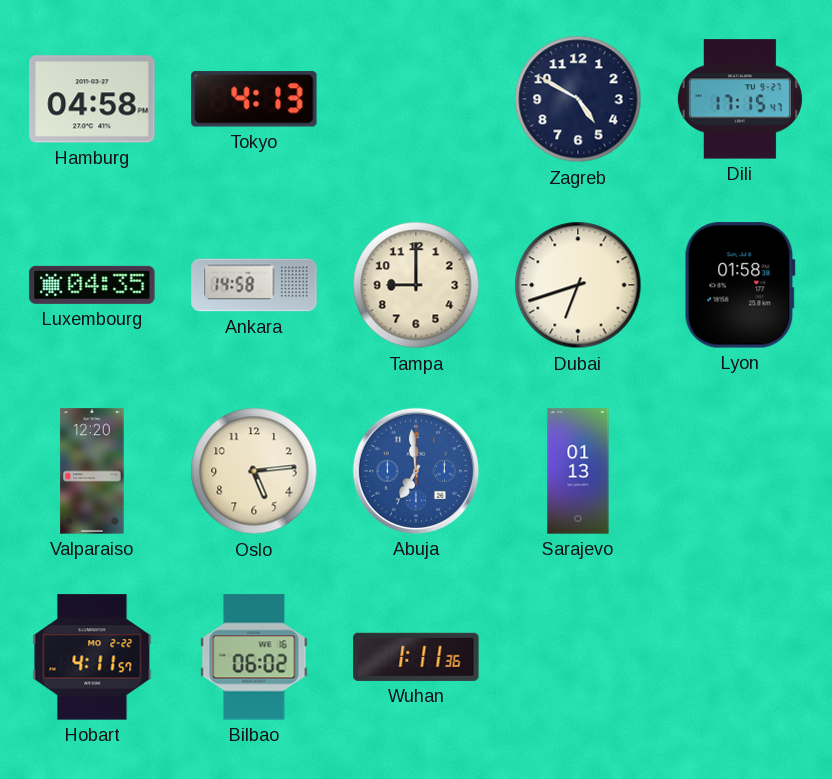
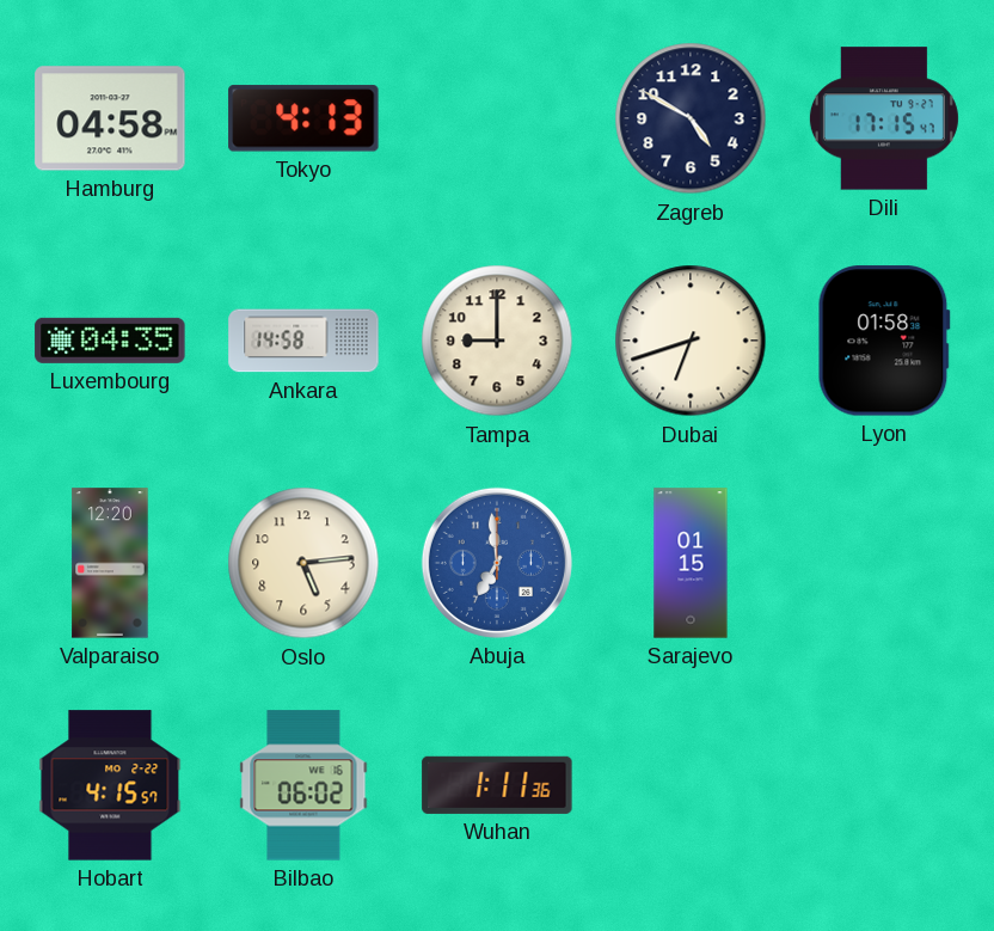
Sarajevo: 01:13 -> 01:15 (691, 563)
Hobart: 4:11 -> 4:15 (110, 785)
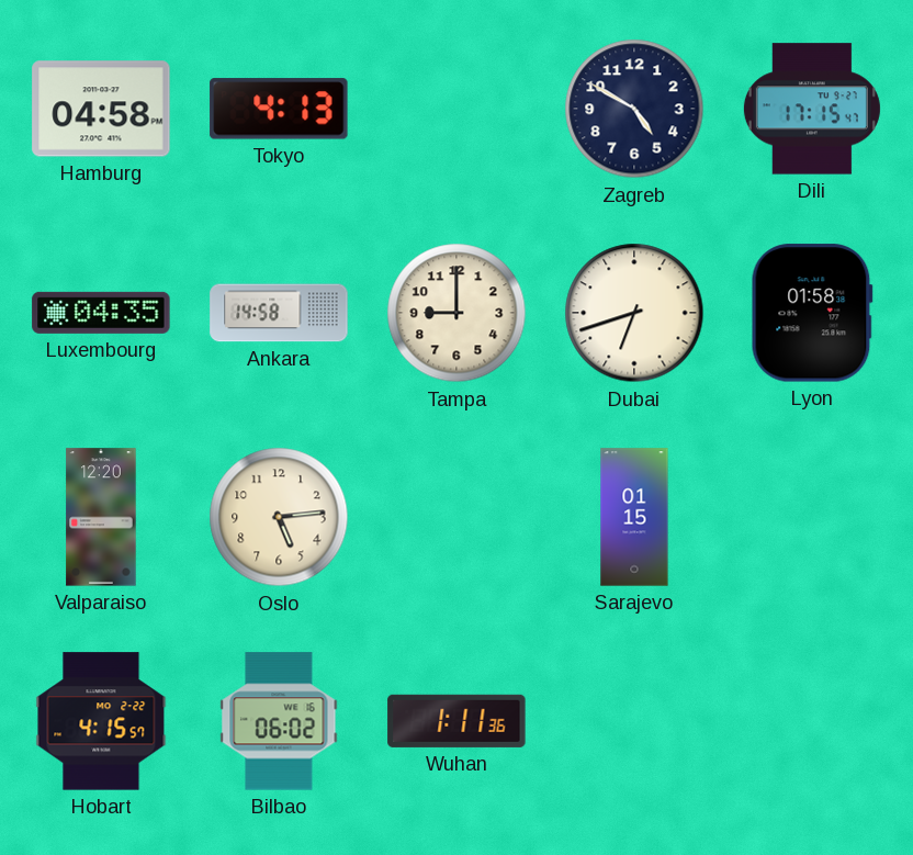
Abuja: 6:59 -> none (497, 563)
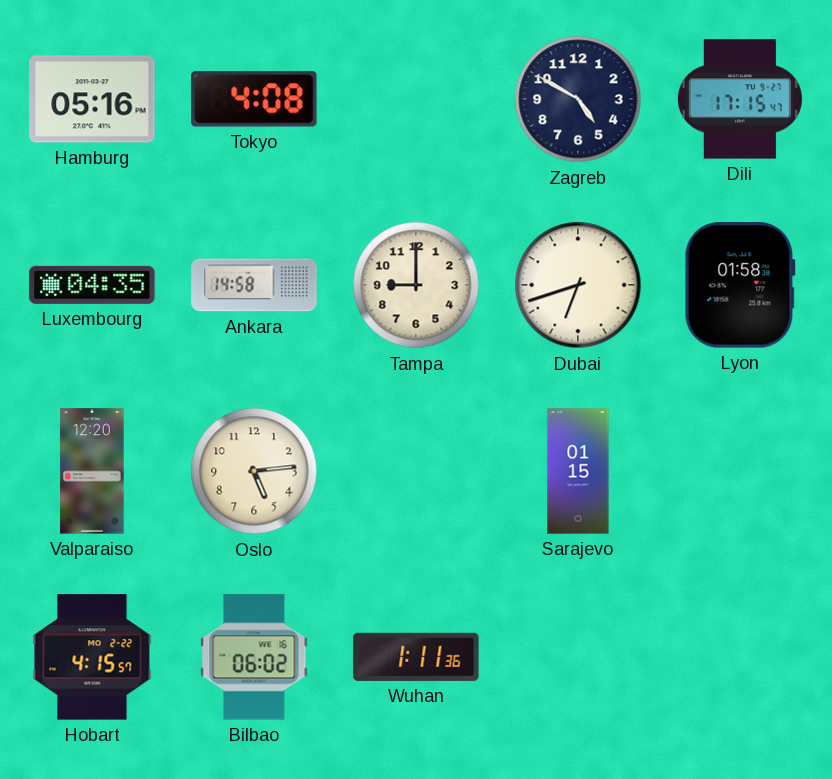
Hamburg: 04:58 -> 05:16 (92, 99)
Tokyo: 4:13 -> 4:08 (254, 99)
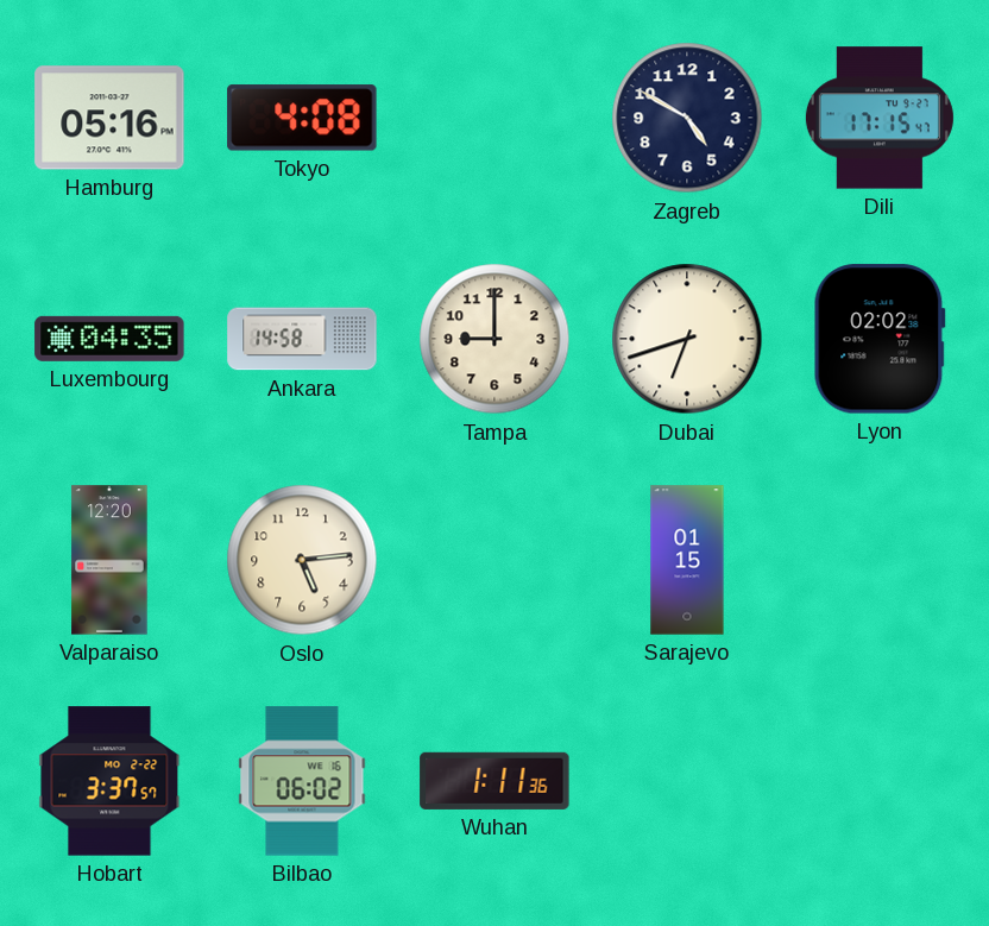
Lyon: 01:58 -> 02:02 (880, 339)
Hobart: 4:15 -> 3:37 (109, 781)
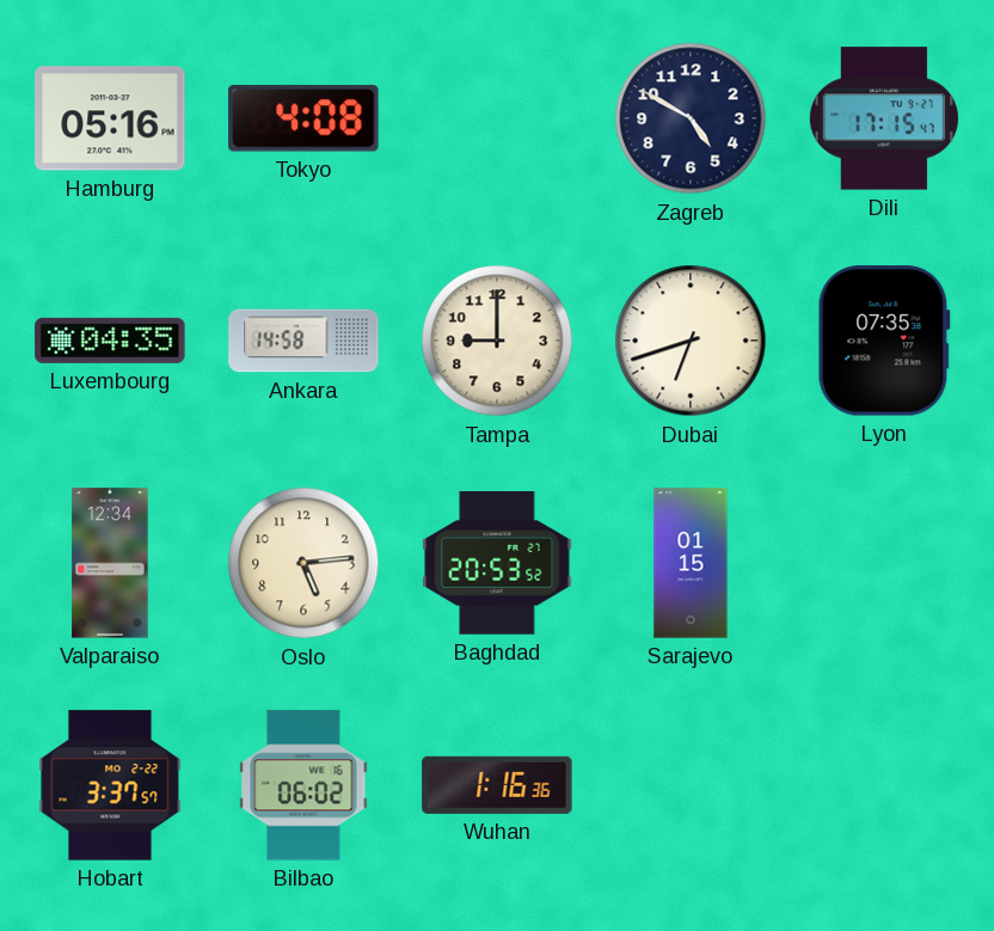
Lyon: 02:02 -> 07:35 (884, 341)
Valparaiso: 12:20 -> 12:34 (110, 563)
Baghdad: none -> 20:53 (497, 564)
Wuhan: 1:11 -> 1:16 (497, 785)
